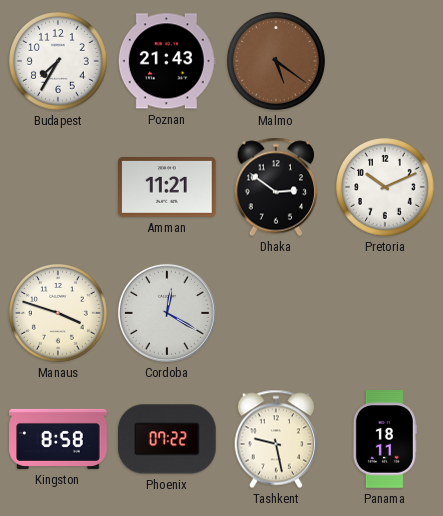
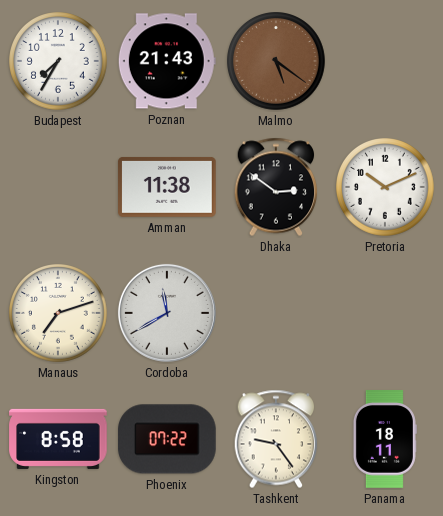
Amman: 11:21 -> 11:38 (167, 187)
Manaus: 3:48 -> 7:12 (59, 314)
Cordoba: 12:20 -> 11:40 (167, 313)
Tashkent: 9:28 -> 9:24 (276, 439)
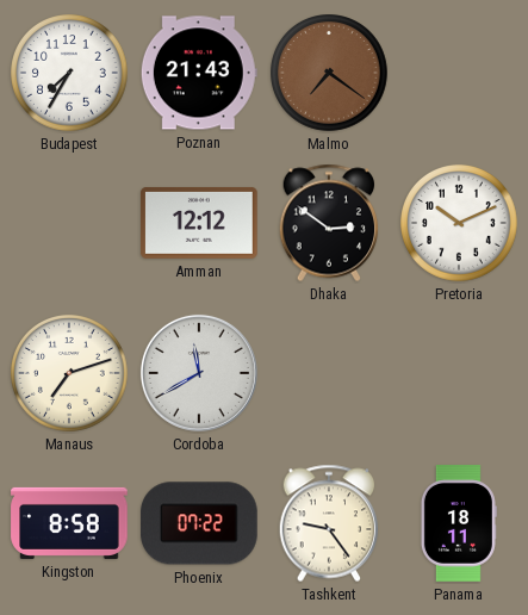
Malmo: 5:21 -> 7:21 (330, 74)
Amman: 11:38 -> 12:12 (199, 223)
